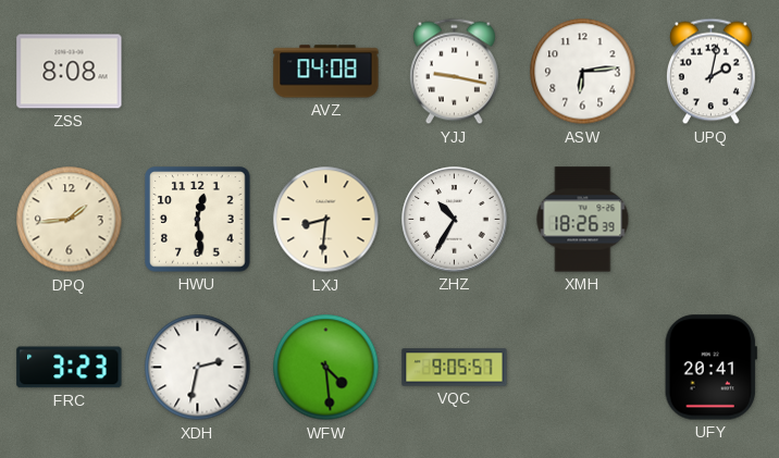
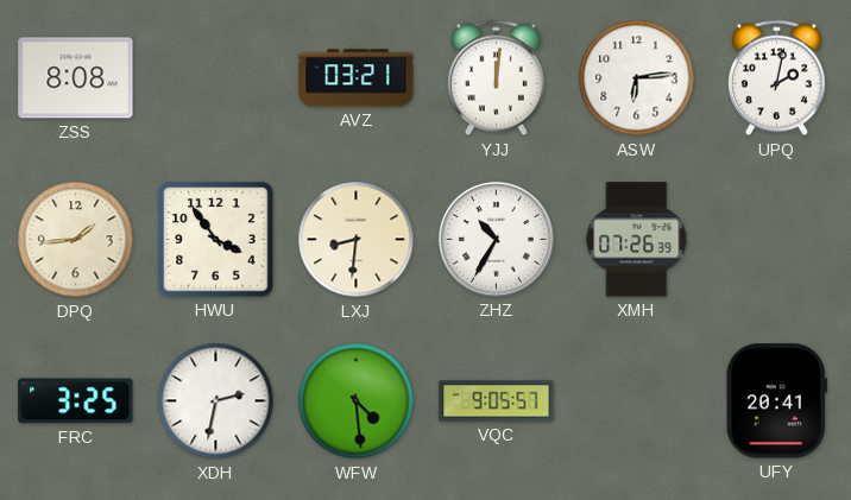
AVZ: 04:08 -> 03:21 (357, 78)
YJJ: 9:17 -> 12:01 (496, 78)
HWU: 12:29 -> 3:54 (216, 240)
XMH: 18:26 -> 07:26 (637, 240)
FRC: 3:23 -> 3:25 (76, 401)
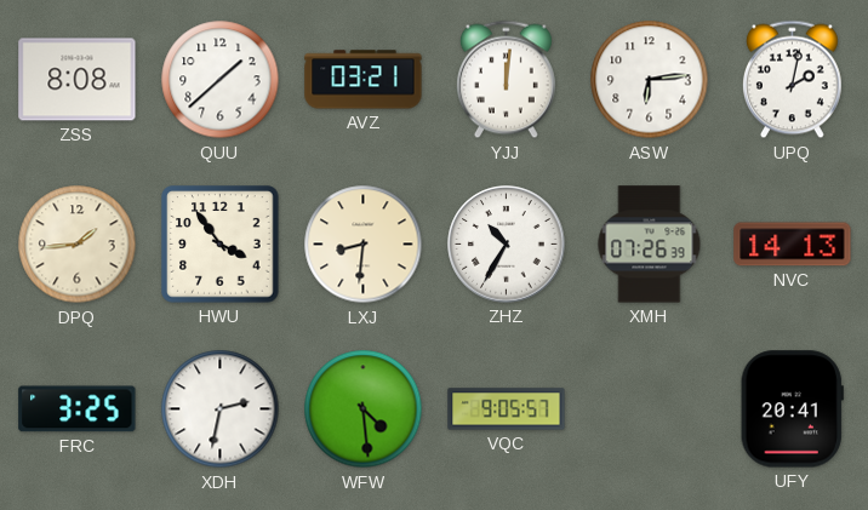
QUU: none -> 1:38 (221, 80)
NVC: none -> 14:13 (793, 245)
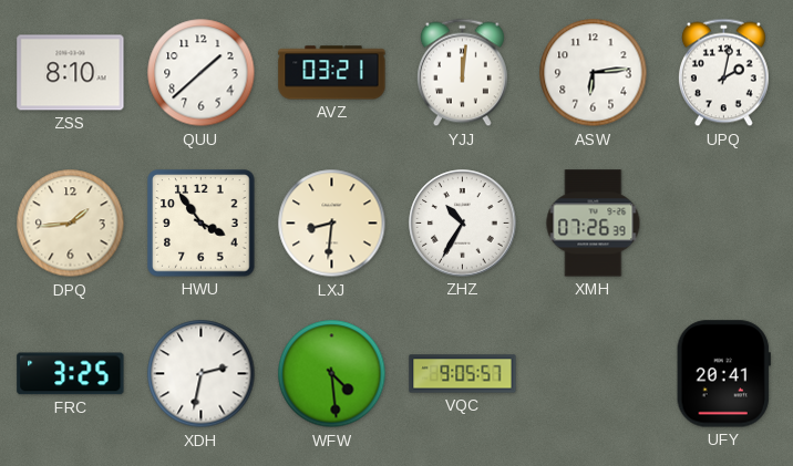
ZSS: 8:08 -> 8:10 (71, 73)
NVC: 14:13 -> none (793, 245)
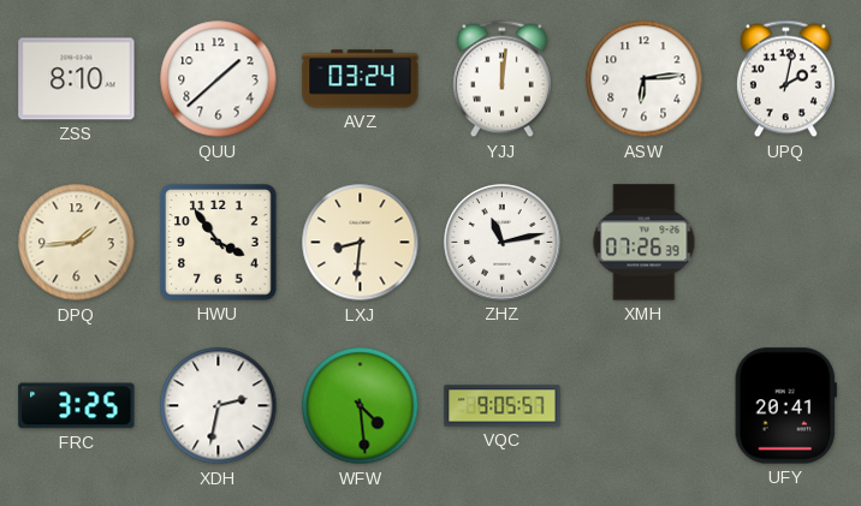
AVZ: 03:21 -> 03:24 (361, 79)
ZHZ: 10:35 -> 11:13 (503, 243)
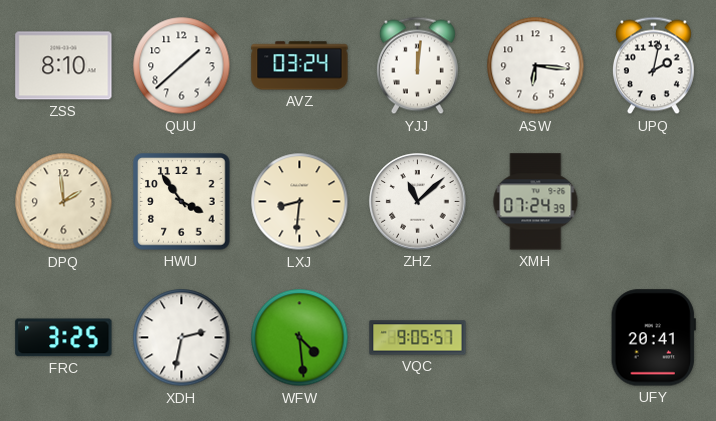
ASW: 6:14 -> 6:16 (536, 66)
DPQ: 1:44 -> 1:59 (64, 202)
ZHZ: 11:13 -> 11:08 (418, 202)
XMH: 07:26 -> 07:24 (536, 202)
